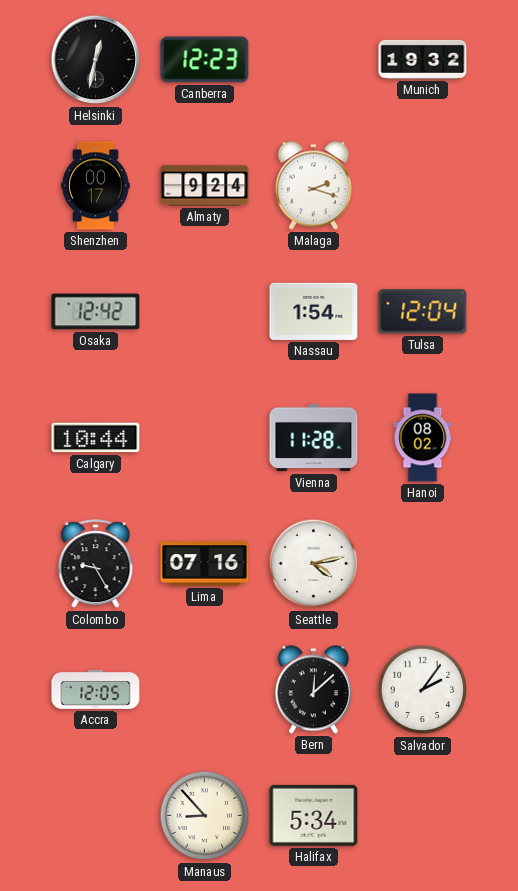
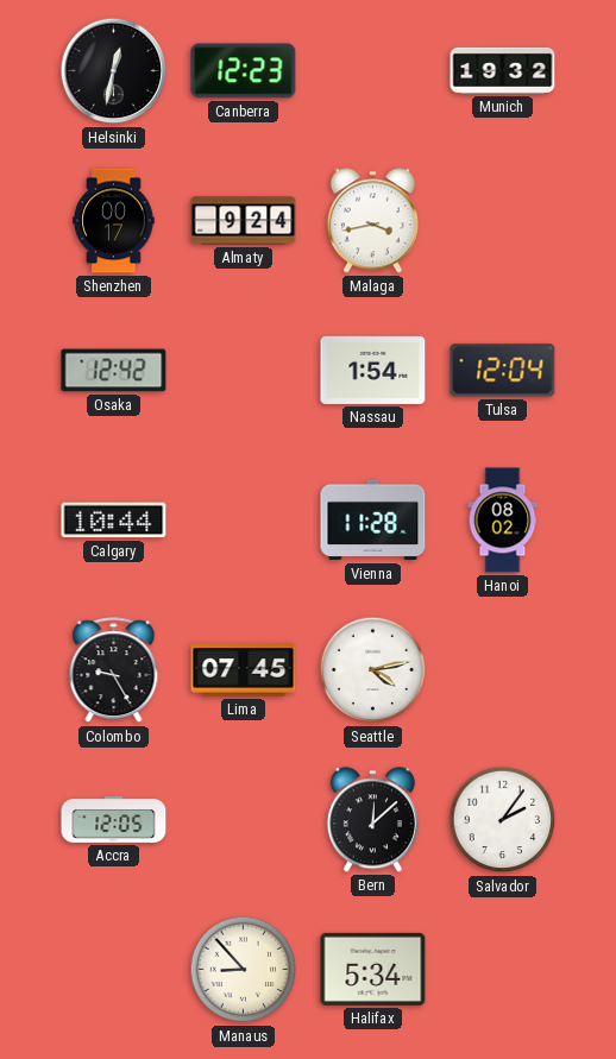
Malaga: 2:18 -> 3:43 (372, 221)
Lima: 07:16 -> 07:45 (244, 670)
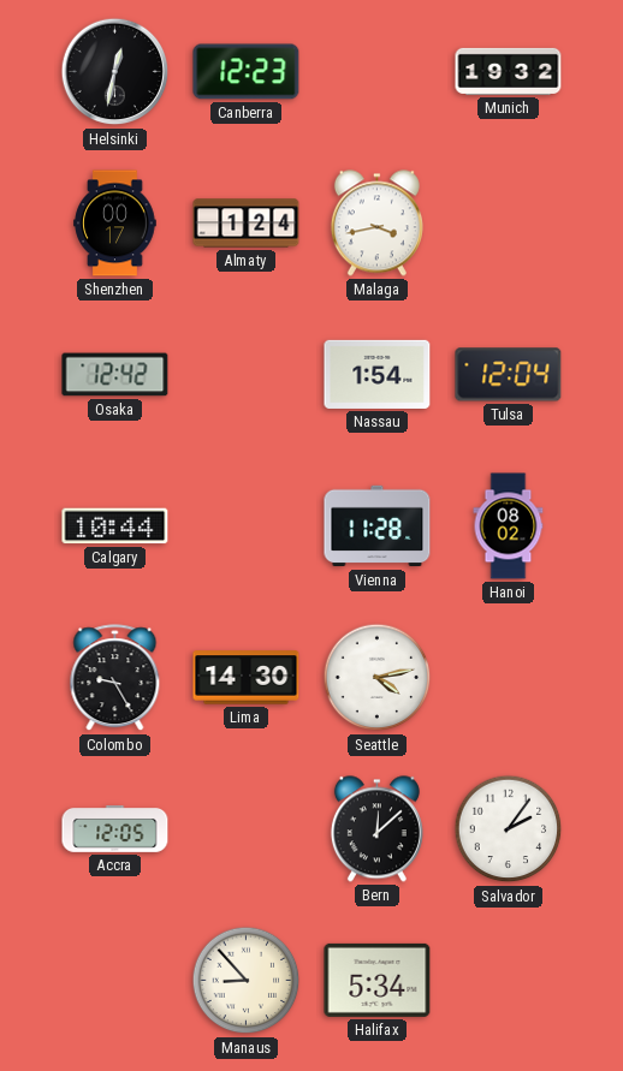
Almaty: 9:24 -> 1:24 (247, 224)
Lima: 07:45 -> 14:30 (247, 678)
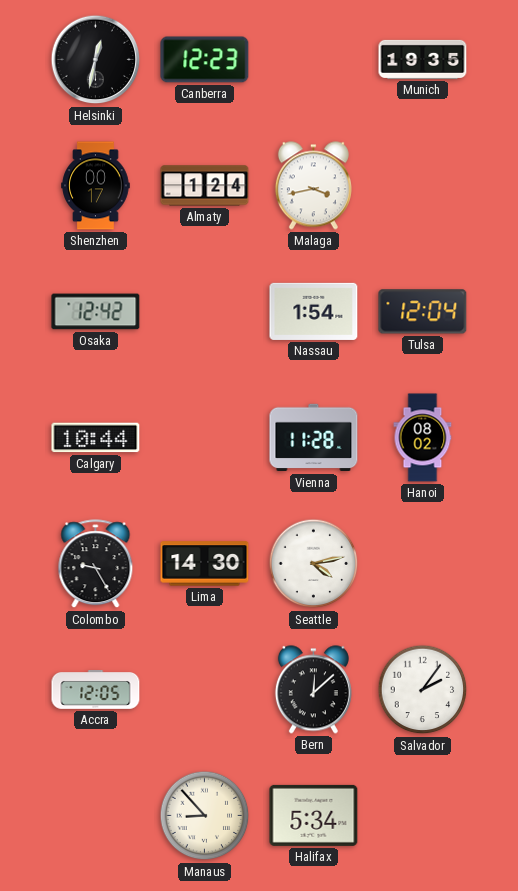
Munich: 19:32 -> 19:35 (423, 59)
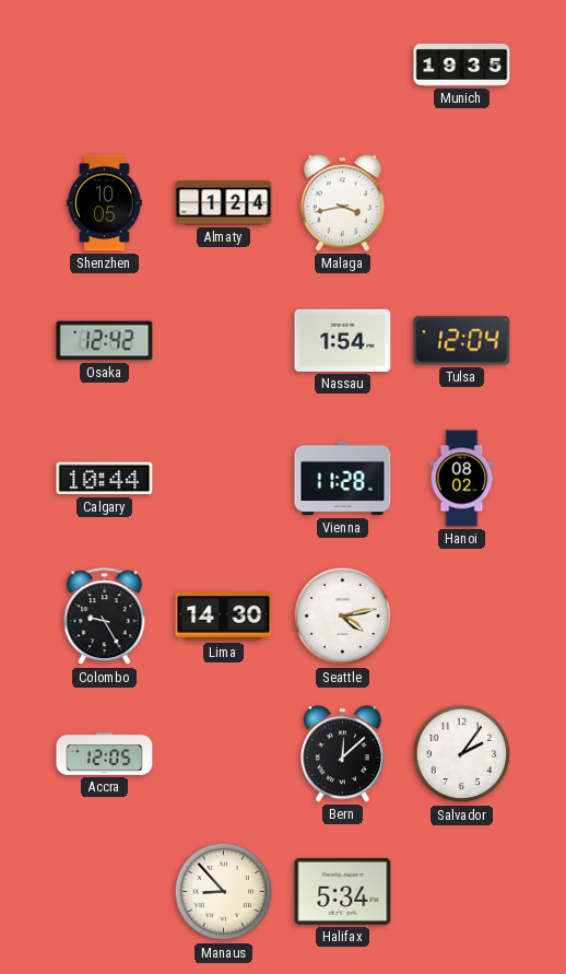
Helsinki: 12:32 -> none (96, 60)
Canberra: 12:23 -> none (205, 60)
Shenzhen: 00:17 -> 10:05 (105, 203)
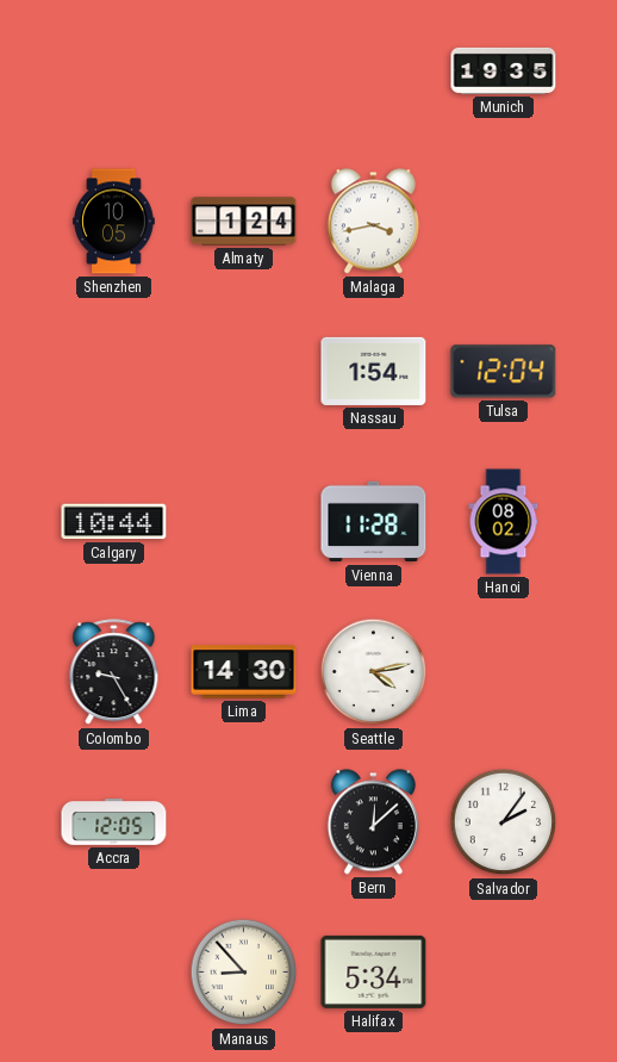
Osaka: 12:42 -> none (105, 341)
